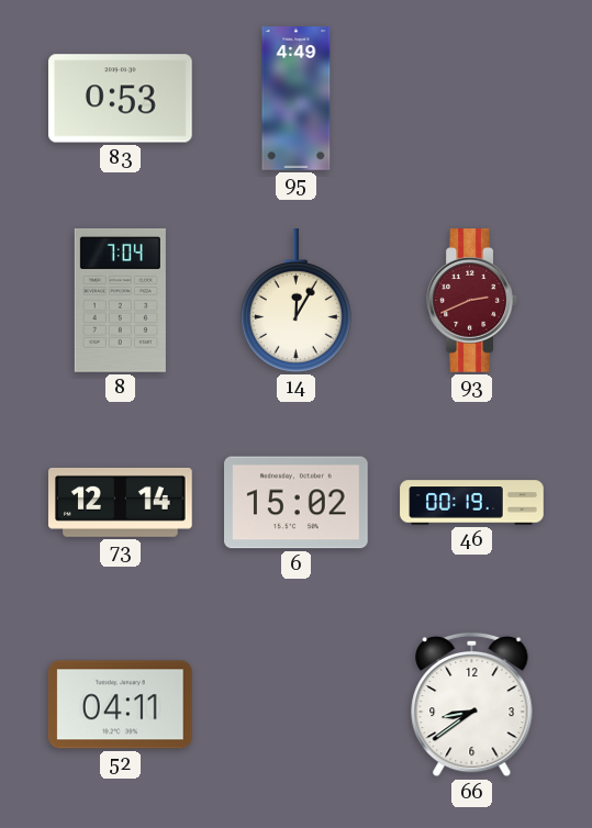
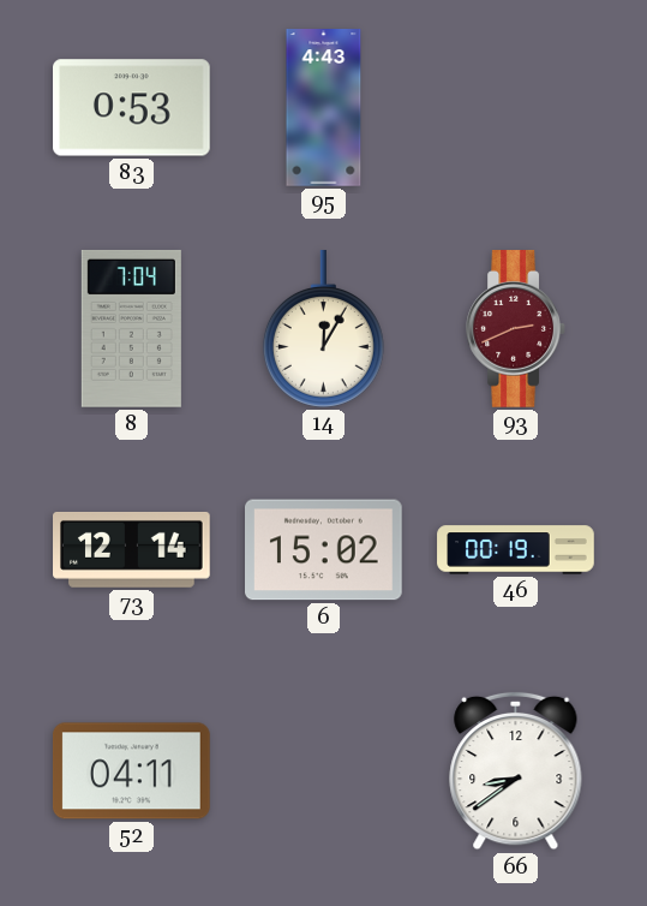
95: 4:49 -> 4:43 (324, 108)
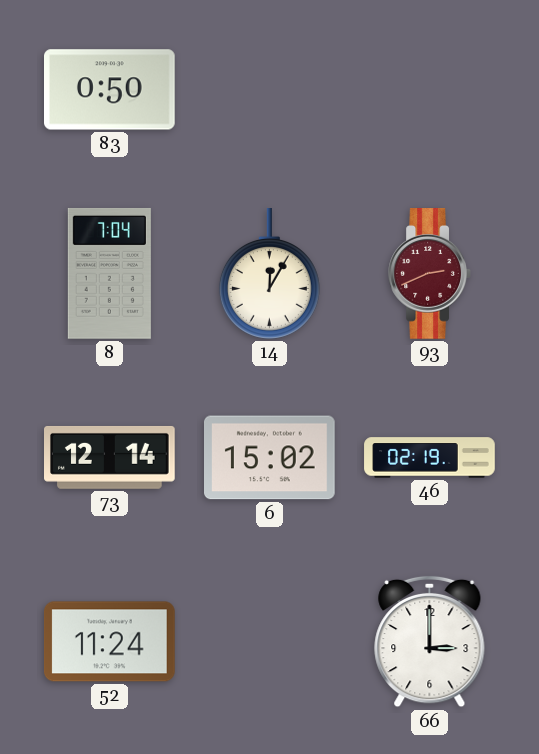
83: 0:53 -> 0:50 (110, 90)
95: 4:43 -> none (324, 108)
46: 00:19 -> 02:19 (430, 458)
52: 04:11 -> 11:24 (110, 642)
66: 8:39 -> 3:00 (430, 642)
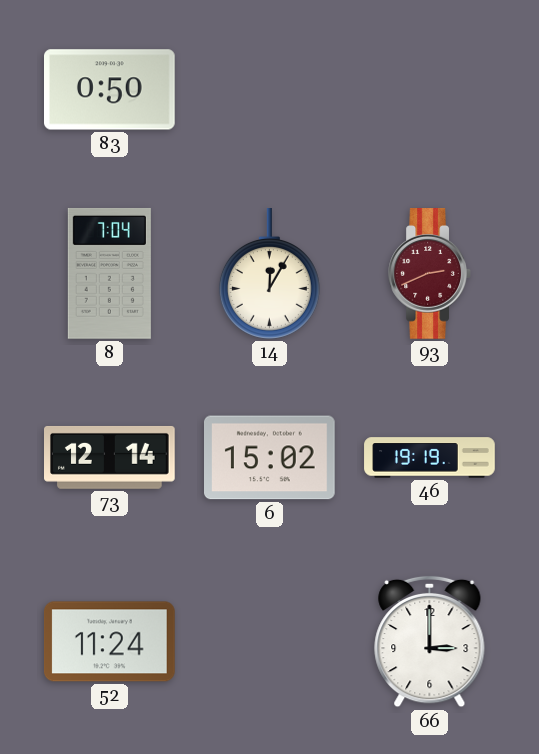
46: 02:19 -> 19:19 (430, 458)
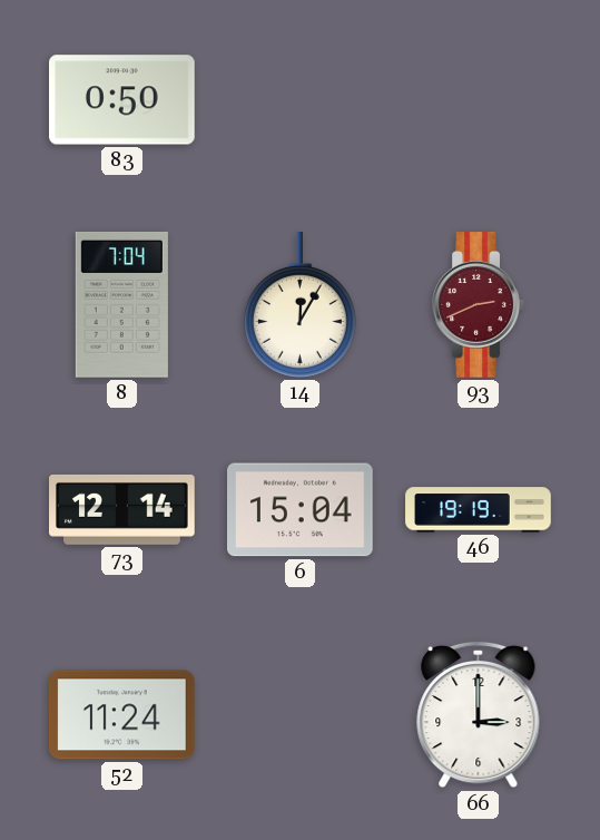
6: 15:02 -> 15:04 (301, 510)
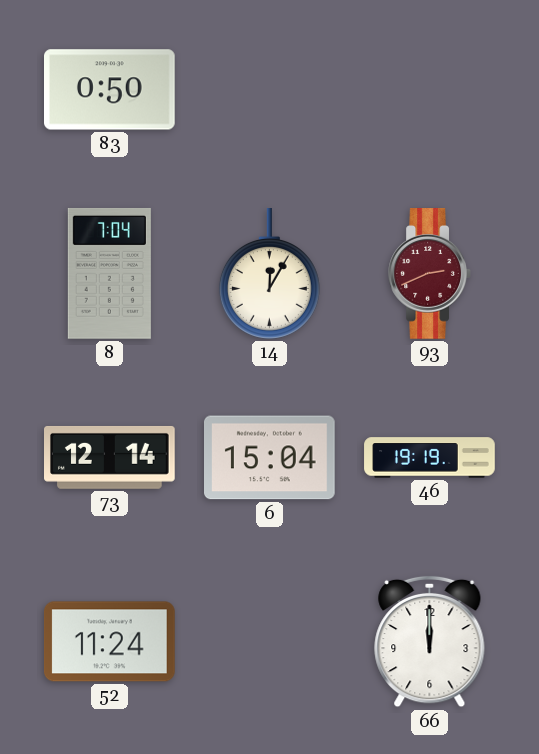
66: 3:00 -> 12:00 (430, 642)
